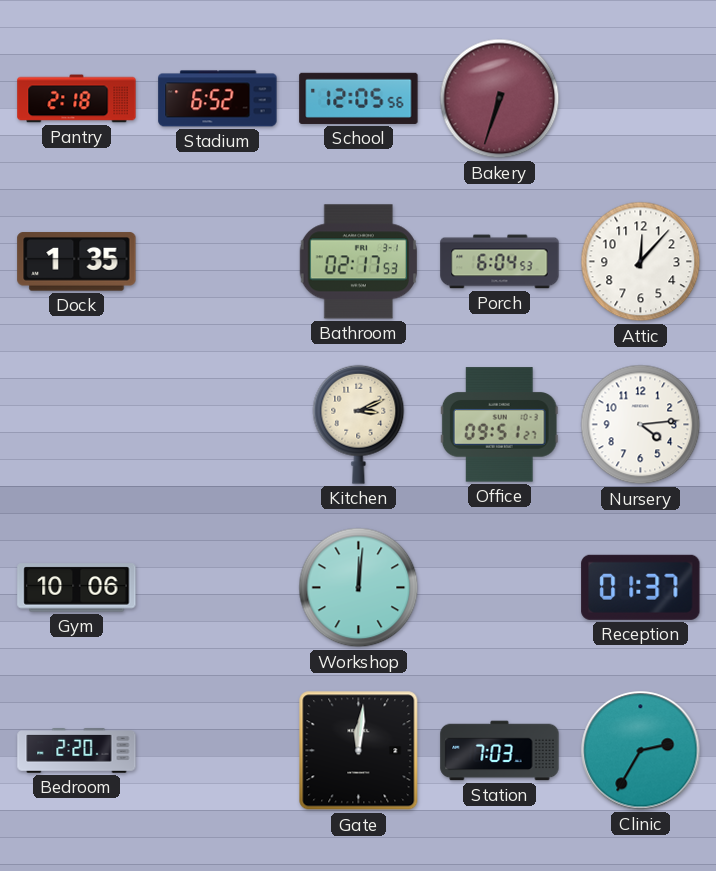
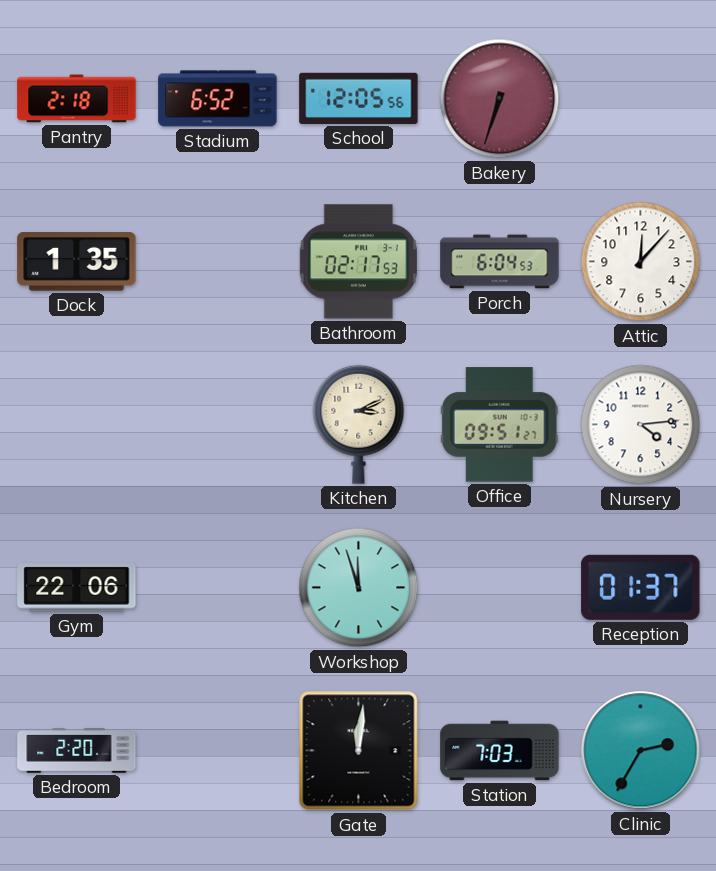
Gym: 10:06 -> 22:06 (77, 588)
Workshop: 12:01 -> 11:57 (359, 588)
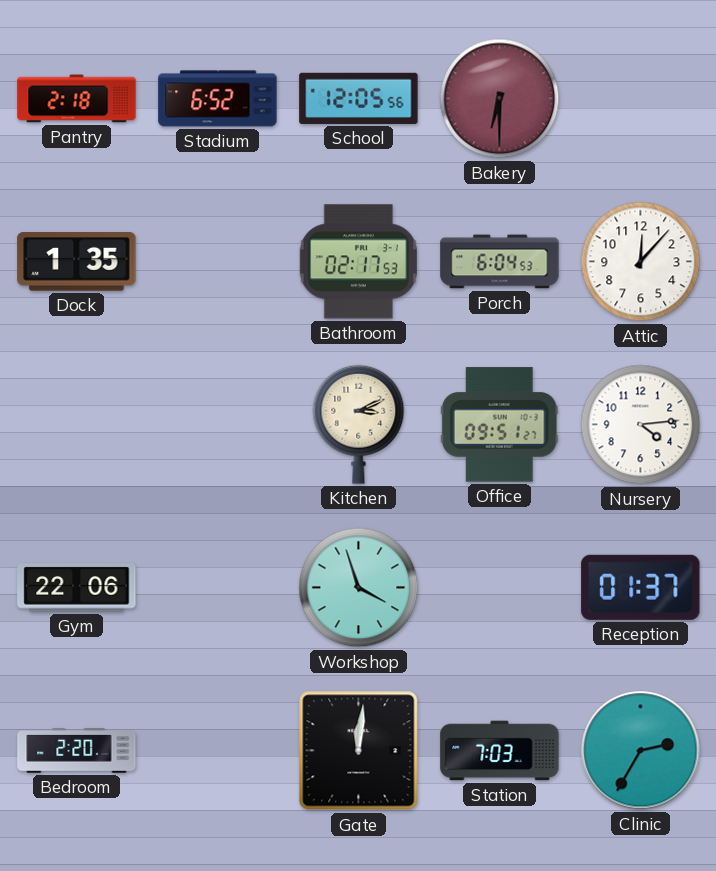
Bakery: 6:33 -> 6:30 (500, 99)
Workshop: 11:57 -> 3:57 (359, 588)
